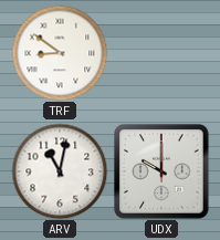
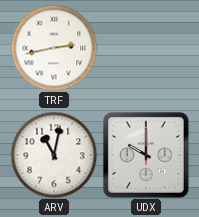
TRF: 8:51 -> 2:43 (54, 48)
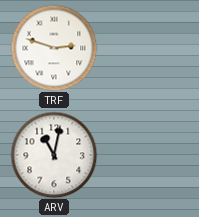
TRF: 2:43 -> 2:48 (54, 48)
UDX: 10:00 -> none (147, 156)
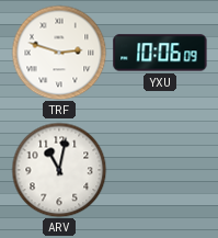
YXU: none -> 10:06 (160, 53)
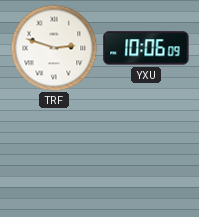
ARV: 11:02 -> none (59, 170)
